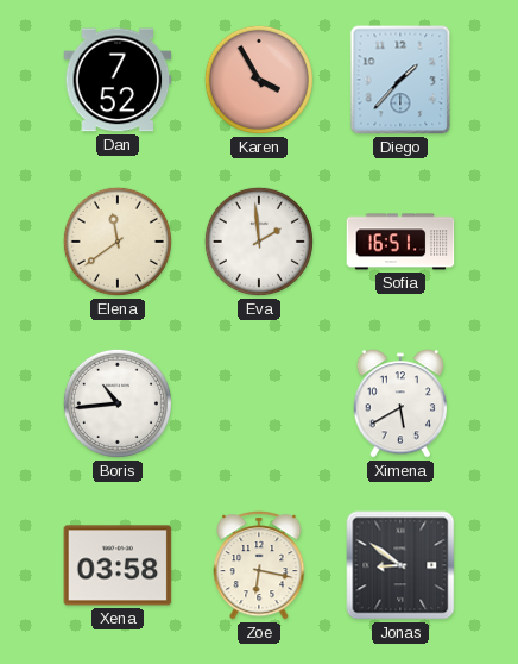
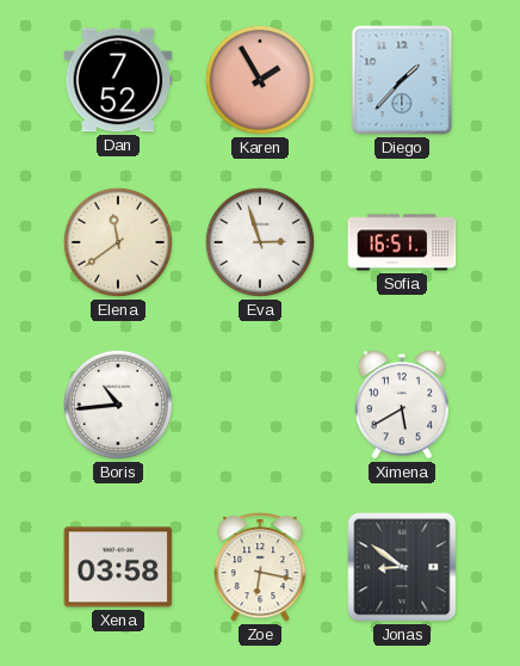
Karen: 3:55 -> 1:55 (260, 80)
Eva: 1:59 -> 2:57 (260, 242)
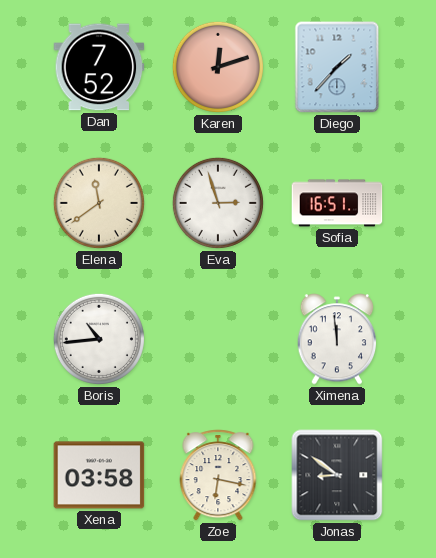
Karen: 1:55 -> 12:12 (218, 67)
Ximena: 5:40 -> 11:59 (337, 339)
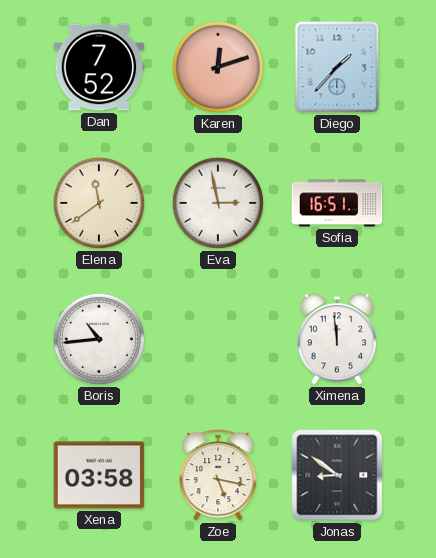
Eva: 2:57 -> 2:58 (218, 203)
Zoe: 6:17 -> 5:17 (218, 475)
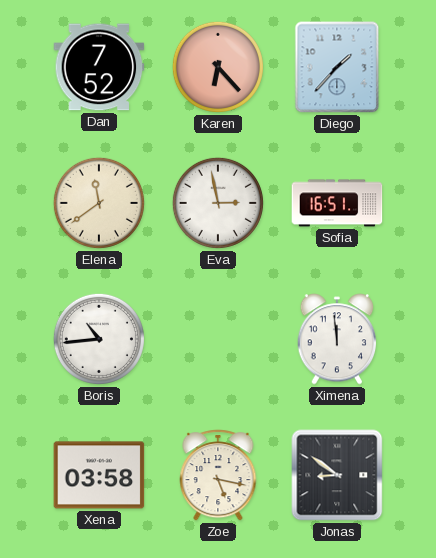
Karen: 12:12 -> 6:23 (218, 67)
